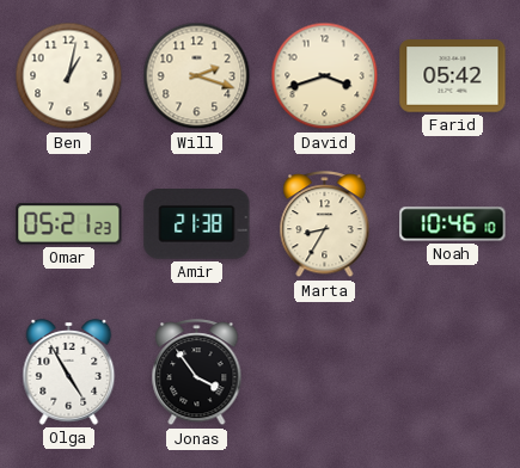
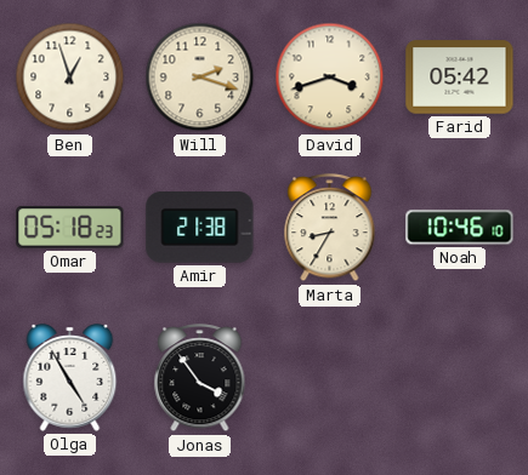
Ben: 1:02 -> 12:57 (70, 78)
Omar: 05:21 -> 05:18 (70, 228)
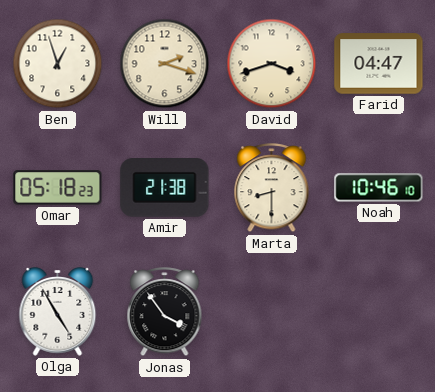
Farid: 05:42 -> 04:47 (379, 64)
Marta: 8:35 -> 8:30 (272, 189)
